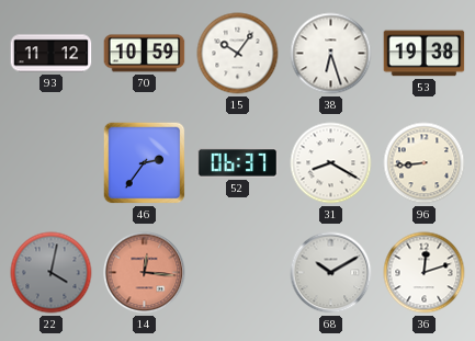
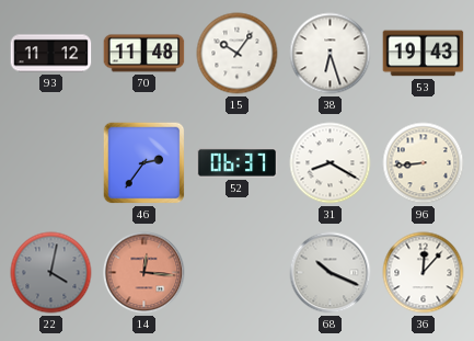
70: 10:59 -> 11:48 (144, 54)
53: 19:38 -> 19:43 (424, 54)
68: 10:10 -> 10:19 (331, 273)
36: 12:12 -> 12:07 (424, 273)
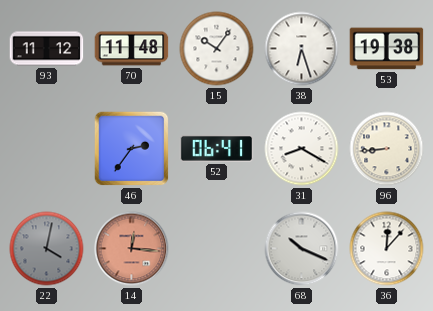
53: 19:43 -> 19:38 (387, 49)
52: 06:37 -> 06:41 (217, 149)
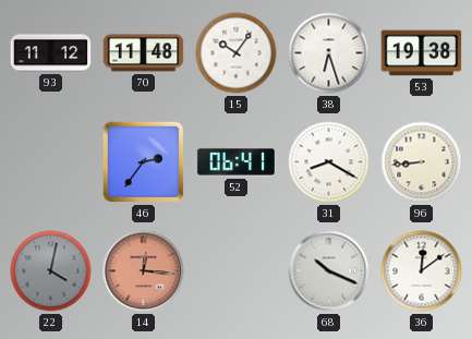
36: 12:07 -> 12:09 (422, 271)
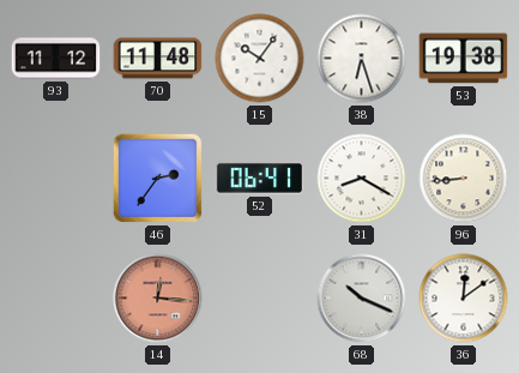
22: 4:02 -> none (51, 271)
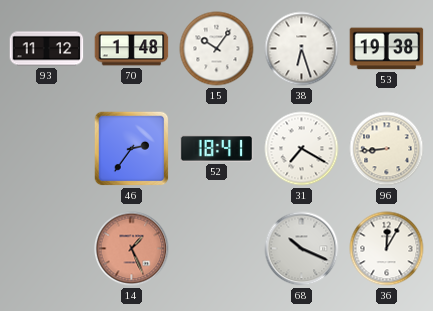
70: 11:48 -> 1:48 (132, 49)
52: 06:41 -> 18:41 (217, 149)
31: 8:20 -> 7:20 (302, 149)
14: 12:16 -> 1:26 (132, 249)
36: 12:09 -> 12:05 (387, 249)
